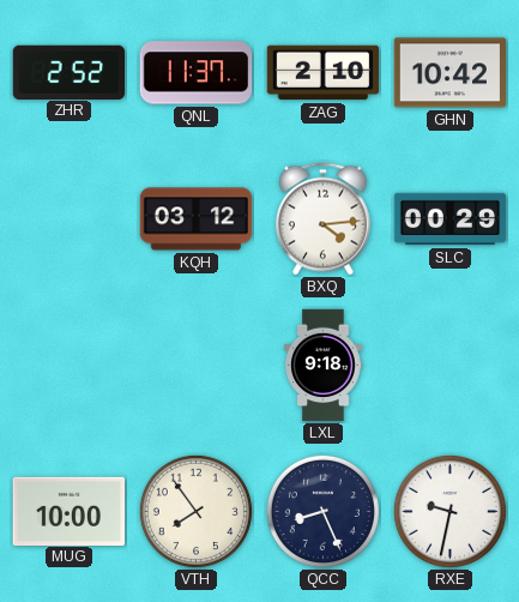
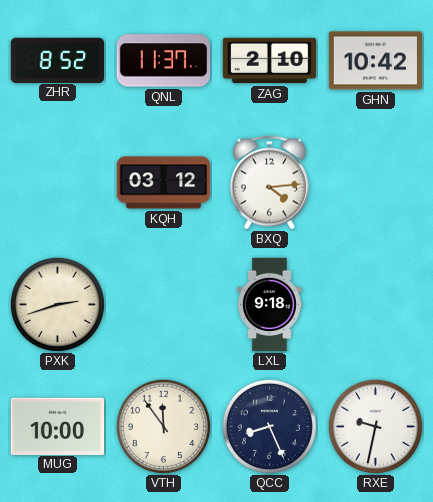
ZHR: 2:52 -> 8:52 (58, 60)
SLC: 00:29 -> none (451, 219)
PXK: none -> 2:42 (57, 304)
VTH: 7:54 -> 11:54 (163, 426)
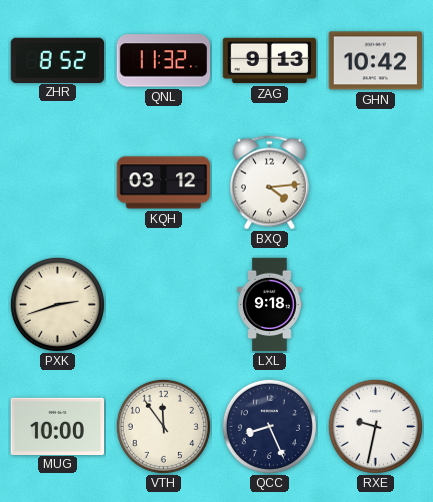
QNL: 11:37 -> 11:32 (164, 61)
ZAG: 2:10 -> 9:13 (270, 61)
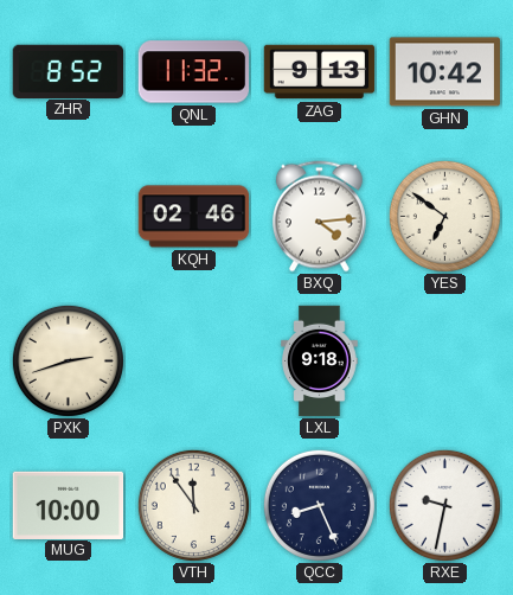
KQH: 03:12 -> 02:46 (194, 217)
YES: none -> 6:51 (444, 216)
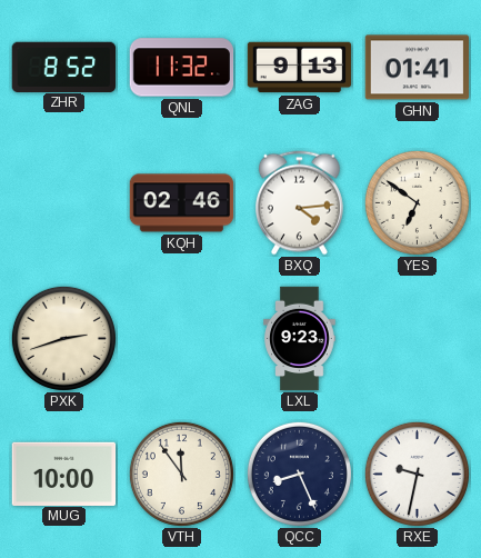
GHN: 10:42 -> 01:41 (418, 68)
LXL: 9:18 -> 9:23 (300, 339)
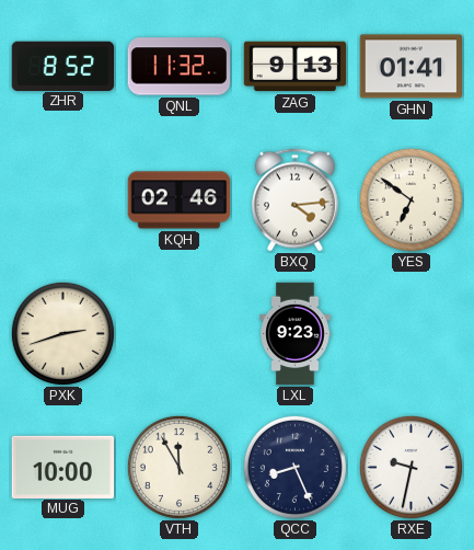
VTH: 11:54 -> 11:55 (178, 467)
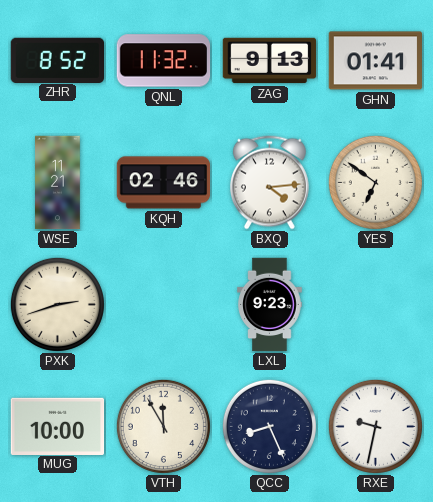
WSE: none -> 11:21 (58, 183)
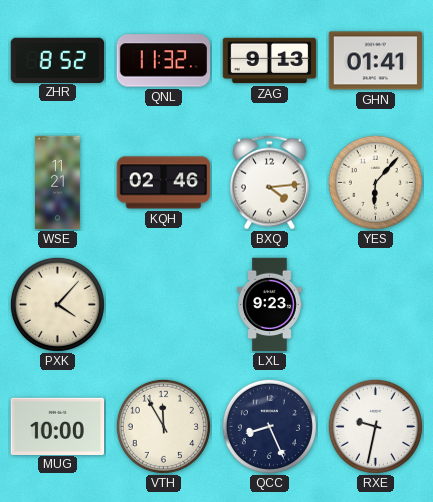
YES: 6:51 -> 6:07 (375, 182)
PXK: 2:42 -> 4:07 (57, 304)
